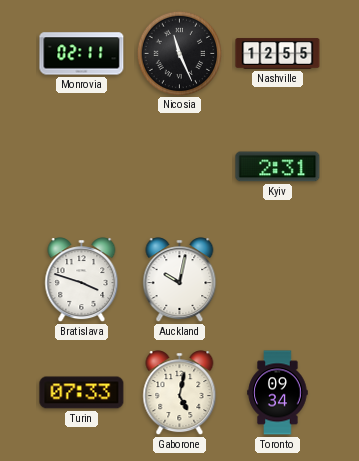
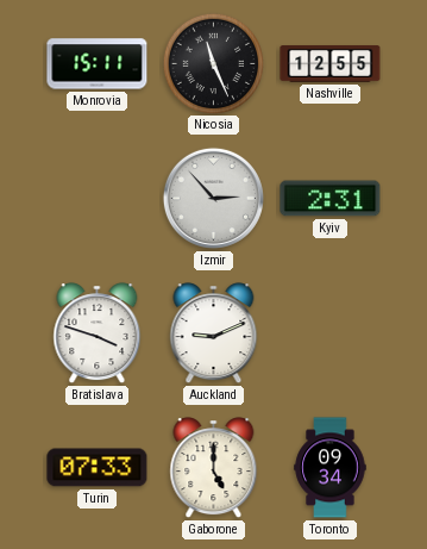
Monrovia: 02:11 -> 15:11 (98, 64)
Izmir: none -> 2:53 (213, 198)
Auckland: 10:02 -> 9:11 (214, 333)
Gaborone: 5:02 -> 5:00 (214, 468)
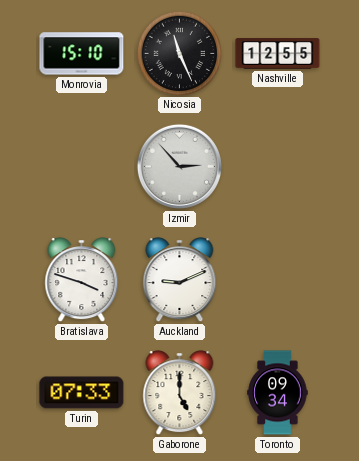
Monrovia: 15:11 -> 15:10 (82, 54)
Kyiv: 2:31 -> none (331, 199)
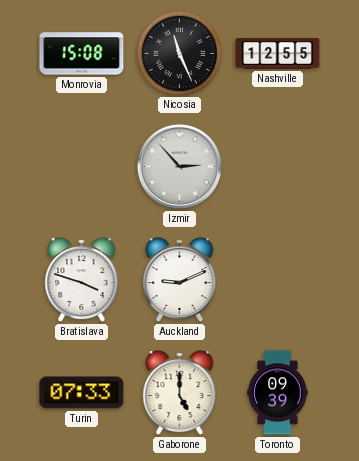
Monrovia: 15:10 -> 15:08 (82, 54)
Toronto: 09:34 -> 09:39 (278, 393)
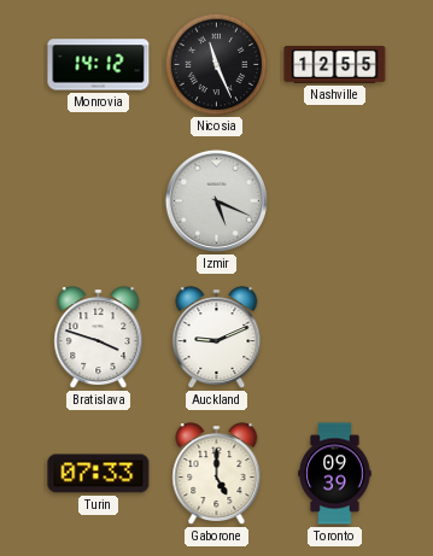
Monrovia: 15:08 -> 14:12 (99, 65)
Izmir: 2:53 -> 5:19 (216, 200)
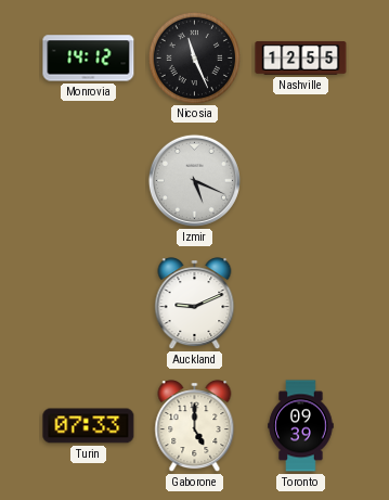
Bratislava: 3:48 -> none (99, 338)
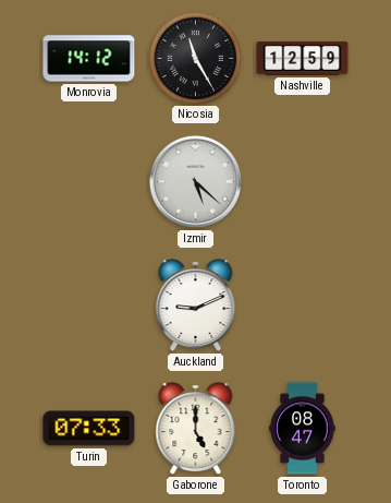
Nicosia: 11:26 -> 11:25 (195, 58)
Nashville: 12:55 -> 12:59 (303, 59)
Izmir: 5:19 -> 5:22 (195, 181)
Toronto: 09:39 -> 08:47 (303, 429)
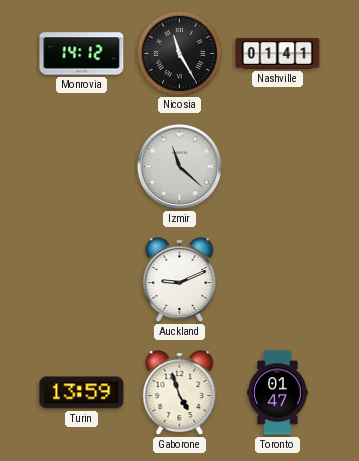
Nashville: 12:59 -> 01:41 (278, 54)
Izmir: 5:22 -> 11:22 (179, 166)
Turin: 07:33 -> 13:59 (82, 393)
Gaborone: 5:00 -> 4:57 (180, 393)
Toronto: 08:47 -> 01:47 (278, 393)
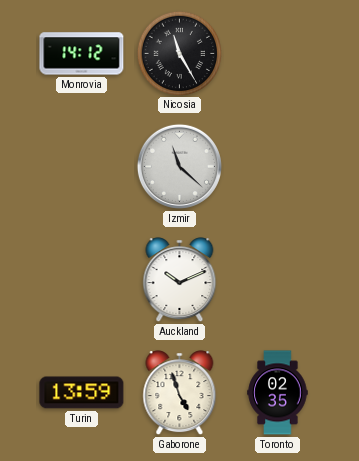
Nashville: 01:41 -> none (278, 54)
Auckland: 9:11 -> 10:11 (180, 280)
Toronto: 01:47 -> 02:35 (278, 393)
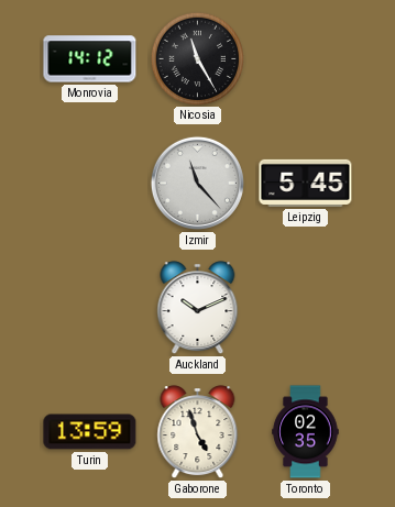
Izmir: 11:22 -> 11:23 (197, 183)
Leipzig: none -> 5:45 (306, 183)
